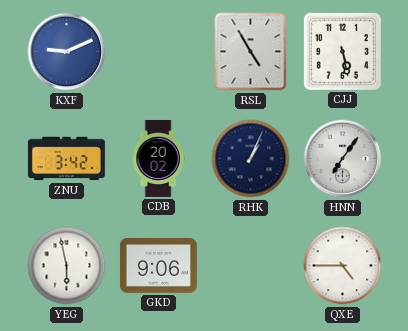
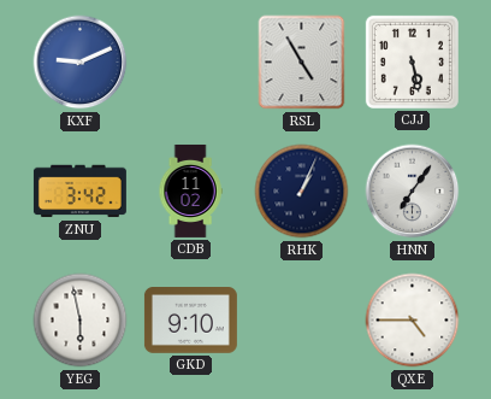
CDB: 20:02 -> 11:02 (190, 190)
GKD: 9:06 -> 9:10 (190, 321)
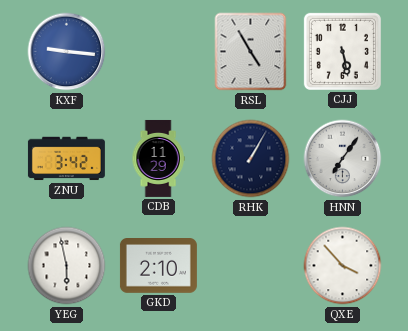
KXF: 9:11 -> 9:16 (67, 52)
CDB: 11:02 -> 11:29 (158, 158)
RHK: 1:04 -> 1:05 (251, 159)
GKD: 9:10 -> 2:10 (158, 266)
QXE: 4:45 -> 3:53 (343, 266)
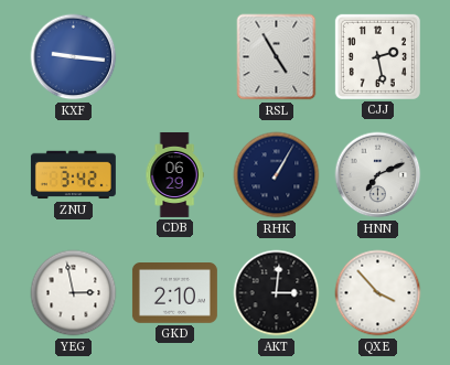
CJJ: 5:28 -> 2:28 (377, 56)
CDB: 11:29 -> 06:29 (174, 174)
HNN: 7:06 -> 7:11 (378, 175)
YEG: 5:58 -> 2:58 (74, 293)
AKT: none -> 3:01 (277, 293)
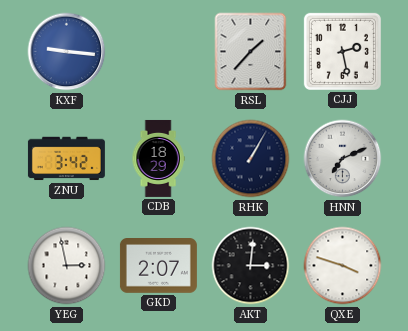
RSL: 4:55 -> 1:37 (251, 52)
CDB: 06:29 -> 18:29 (158, 158)
GKD: 2:10 -> 2:07 (158, 266)
QXE: 3:53 -> 3:48 (343, 266)
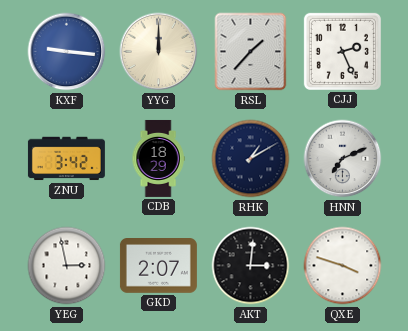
YYG: none -> 12:00 (159, 52)
CJJ: 2:28 -> 2:26 (342, 51)
RHK: 1:05 -> 1:10 (251, 159)
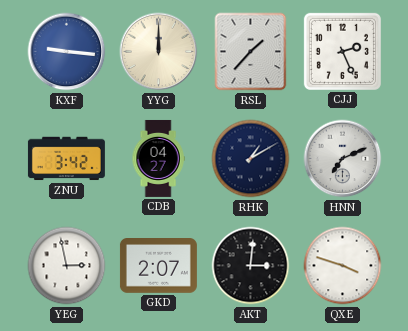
CDB: 18:29 -> 04:27 (158, 158)
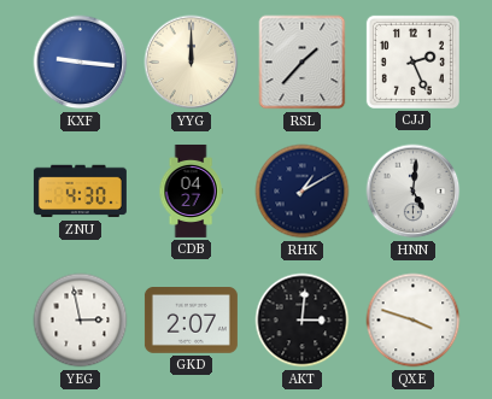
ZNU: 3:42 -> 4:30 (80, 192)
HNN: 7:11 -> 5:01 (414, 192)
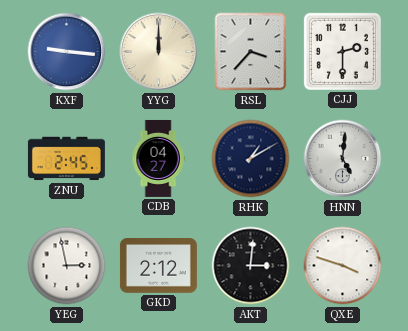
RSL: 1:37 -> 3:37 (251, 52)
CJJ: 2:26 -> 2:30 (342, 51)
ZNU: 4:30 -> 2:45 (66, 159)
GKD: 2:07 -> 2:12 (158, 266)
